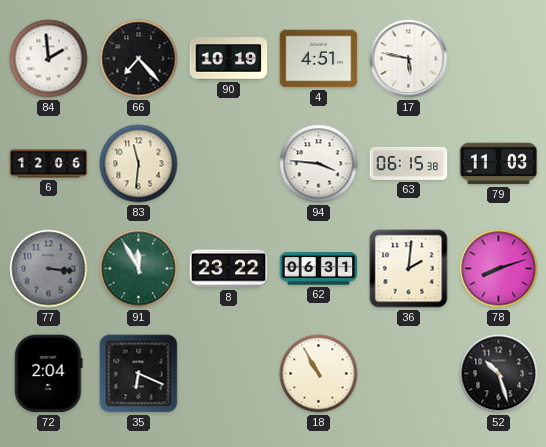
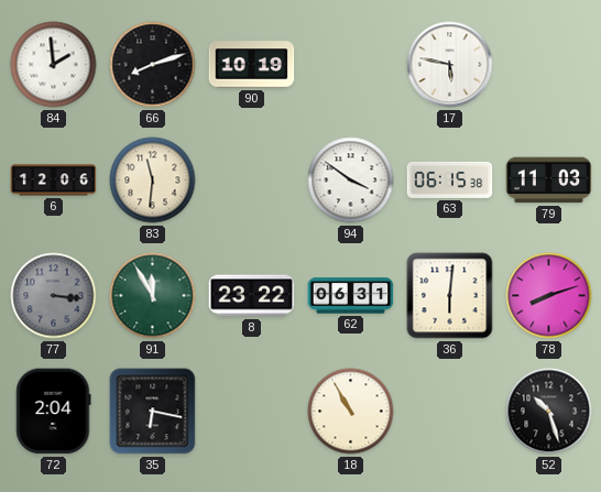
66: 7:23 -> 8:12 (153, 65)
4: 4:51 -> none (319, 59)
94: 3:46 -> 3:51 (351, 181)
36: 2:01 -> 6:01 (450, 296)
35: 6:19 -> 6:17 (153, 412)
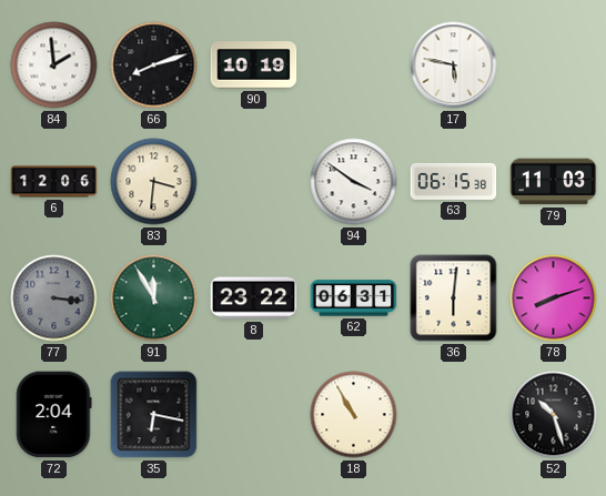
83: 11:31 -> 3:31 (154, 182)
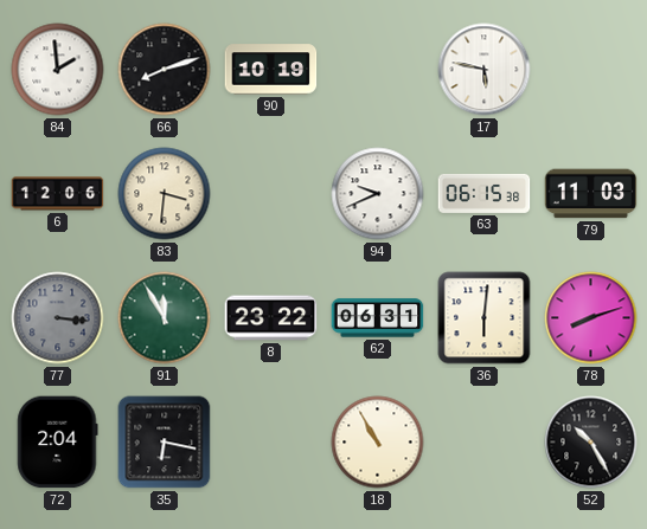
94: 3:51 -> 9:41 (378, 194)
52: 10:27 -> 10:25 (591, 443)
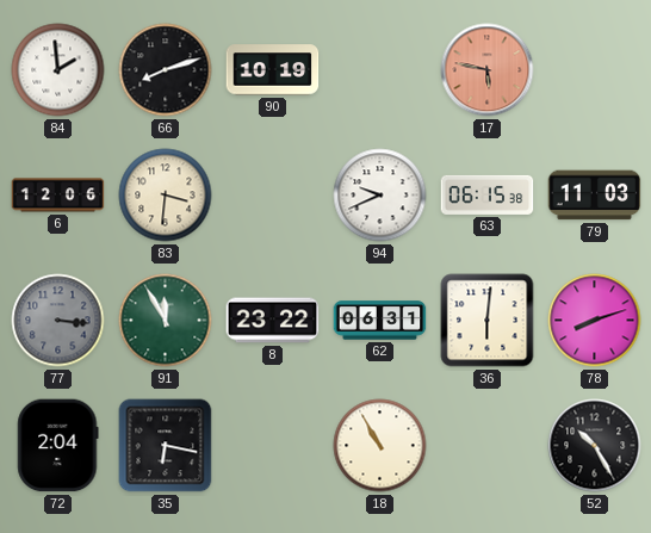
17 dial: white -> salmon (488, 70)
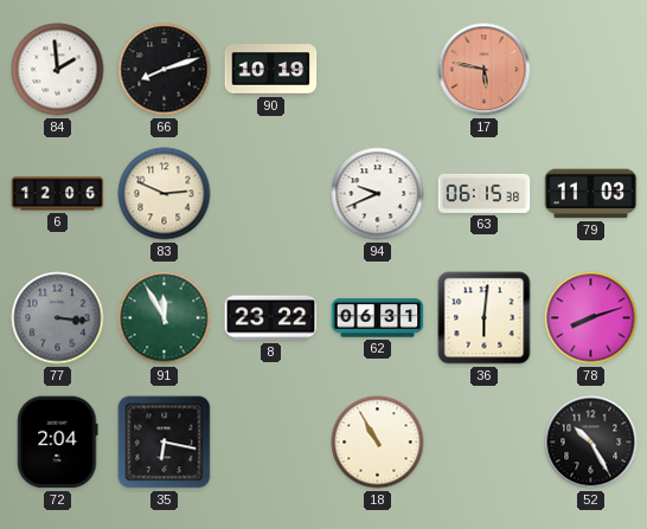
83: 3:31 -> 2:49 (165, 194)
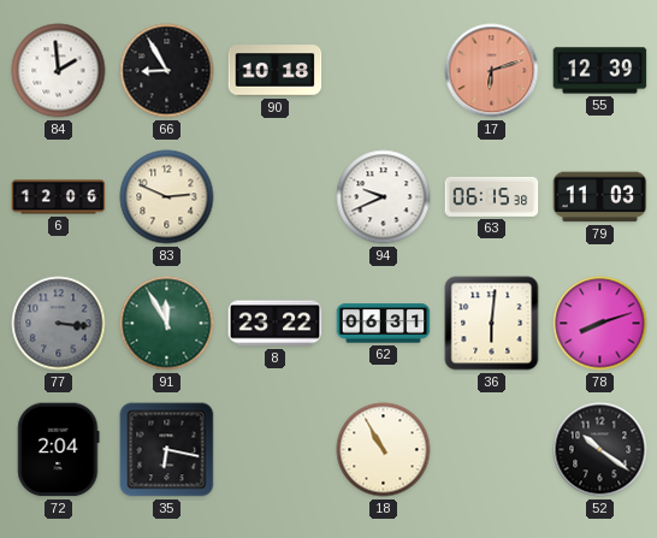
66: 8:12 -> 8:55 (167, 71)
90: 10:19 -> 10:18 (276, 71)
17: 5:47 -> 6:12 (492, 71)
55: none -> 12:39 (600, 71)
52: 10:25 -> 10:21 (600, 450)
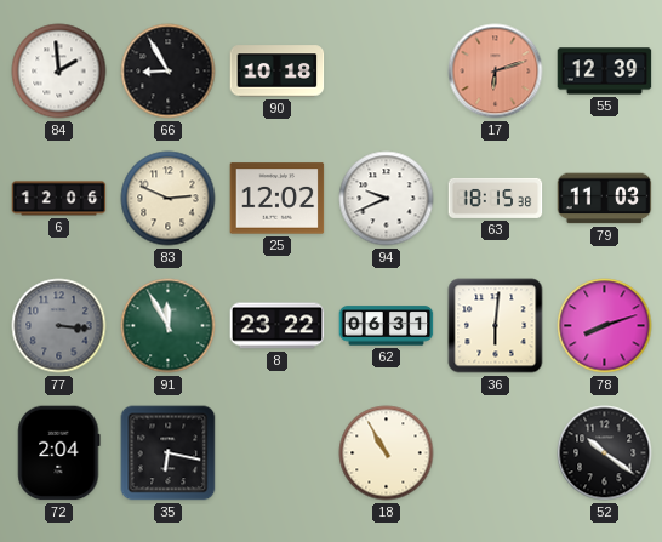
25: none -> 12:02 (278, 199)
63: 06:15 -> 18:15 (496, 198)
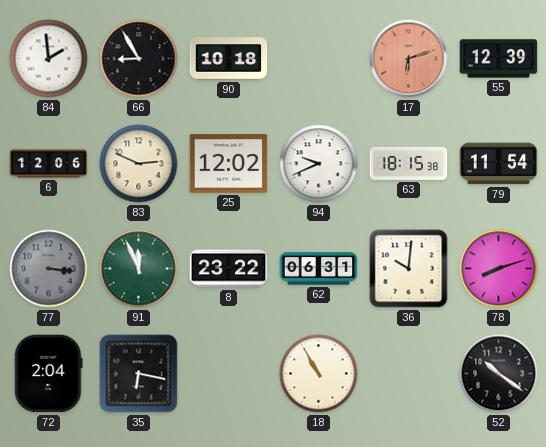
79: 11:03 -> 11:54 (499, 164)
91: 11:55 -> 11:56 (139, 269)
36: 6:01 -> 10:01 (409, 269)
